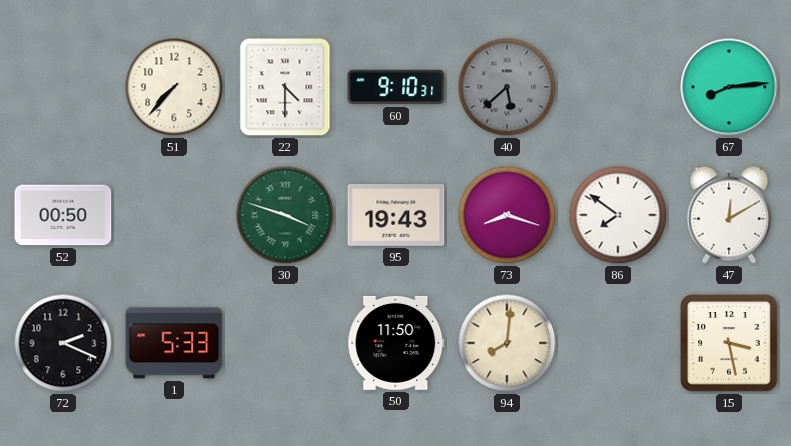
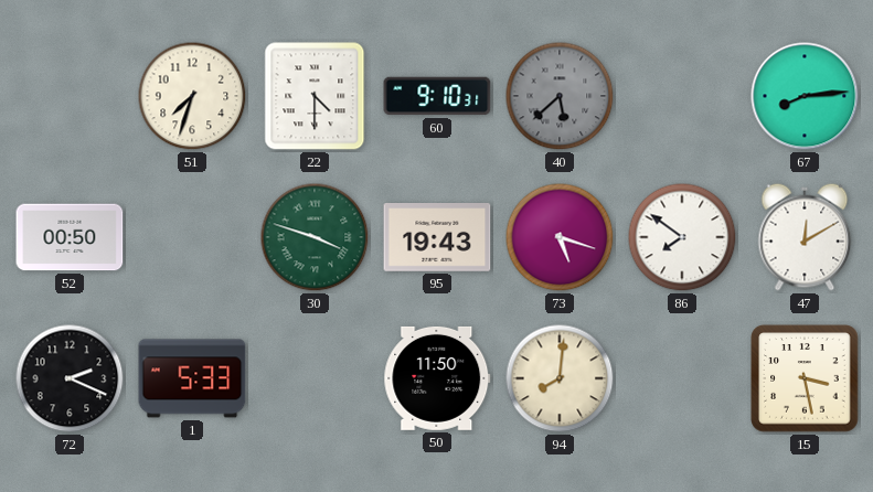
51: 7:37 -> 7:33 (192, 96)
73: 8:18 -> 5:18 (560, 237)
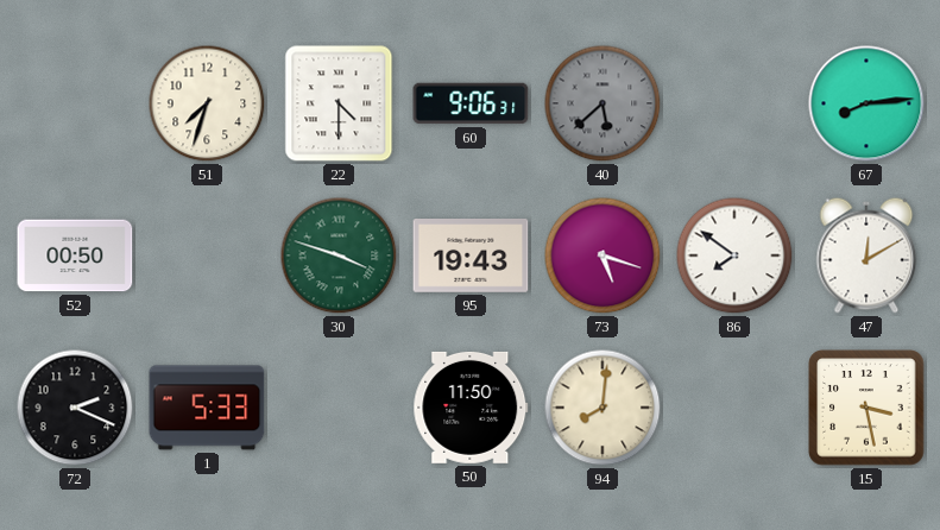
60: 9:10 -> 9:06 (471, 103)
